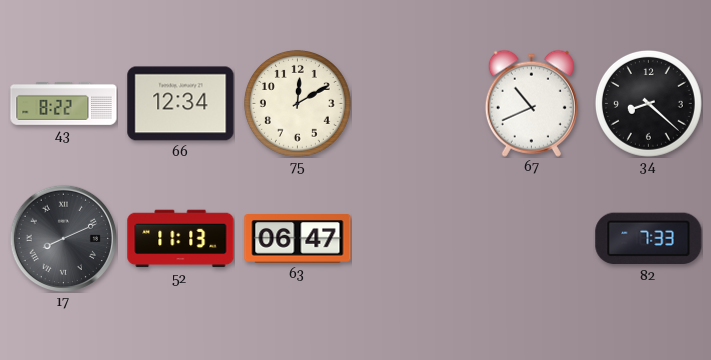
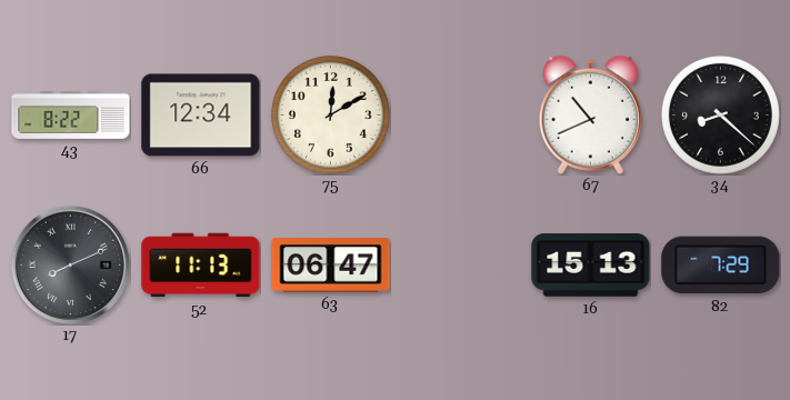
16: none -> 15:13 (591, 266)
82: 7:33 -> 7:29 (721, 266)
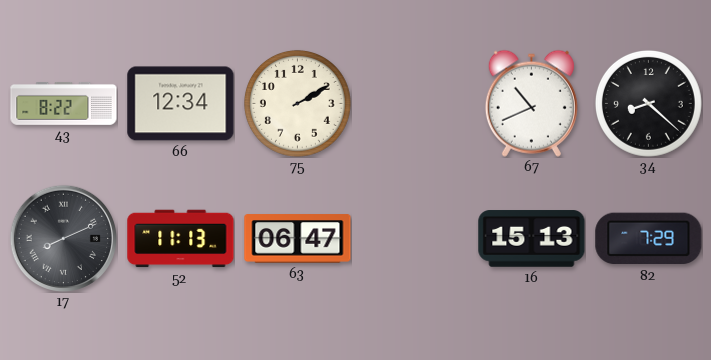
75: 12:10 -> 2:10 (297, 103)
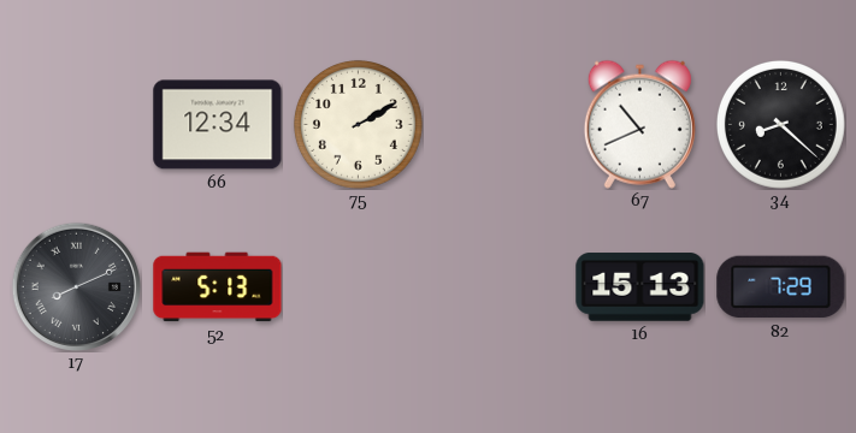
43: 8:22 -> none (64, 104)
52: 11:13 -> 5:13 (218, 287)
63: 06:47 -> none (298, 239)
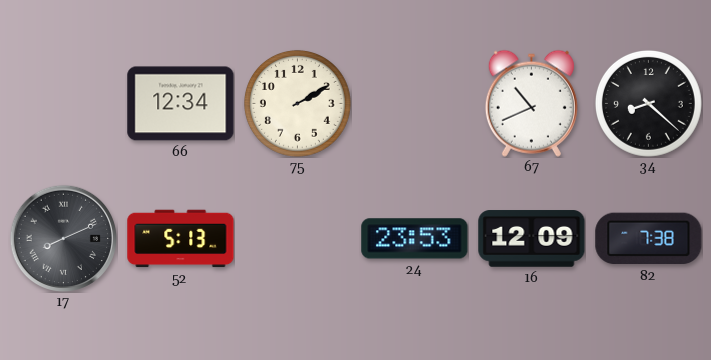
24: none -> 23:53 (415, 239)
16: 15:13 -> 12:09 (532, 239)
82: 7:29 -> 7:38 (649, 239)
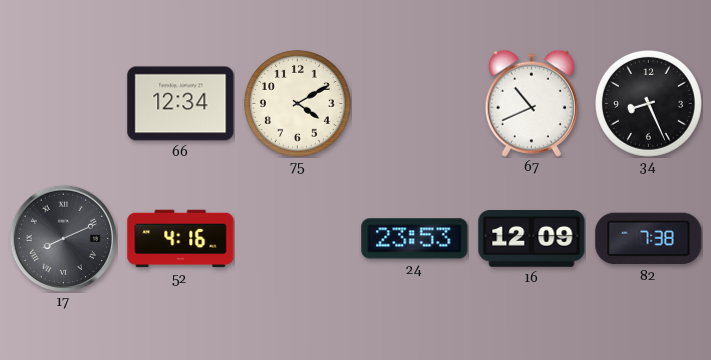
75: 2:10 -> 4:10 (297, 103)
34: 8:22 -> 8:26 (648, 103)
52: 5:13 -> 4:16 (181, 239)
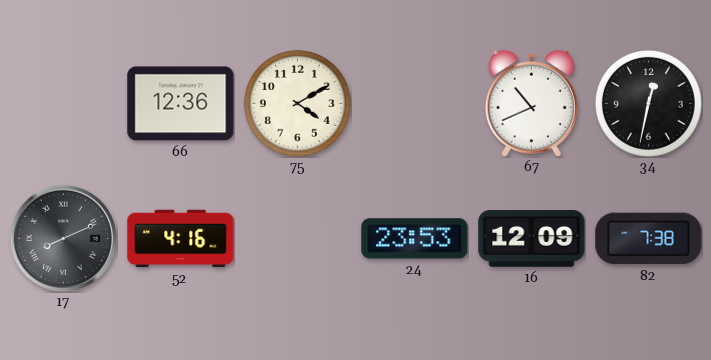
66: 12:34 -> 12:36 (181, 104)
34: 8:26 -> 12:32 (648, 103)
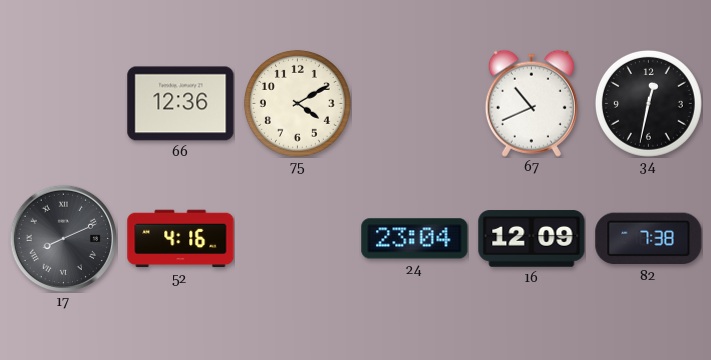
24: 23:53 -> 23:04 (415, 239)
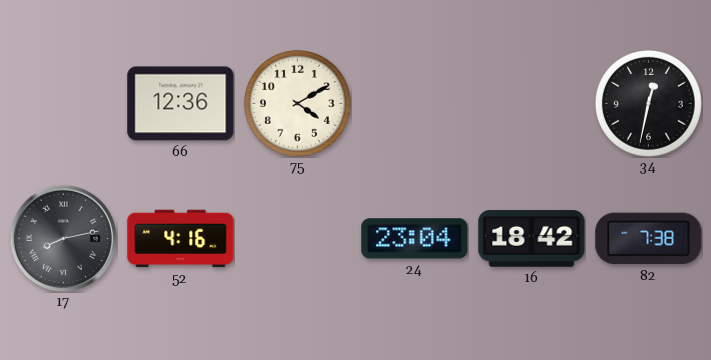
67: 10:41 -> none (531, 103)
17: 8:11 -> 8:13 (63, 238)
16: 12:09 -> 18:42 (532, 239)
